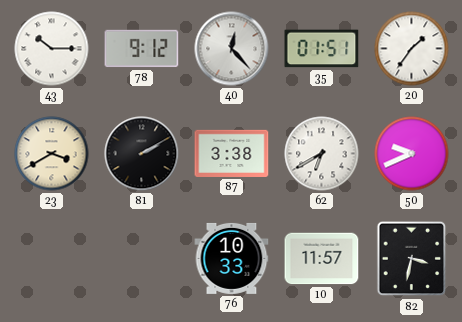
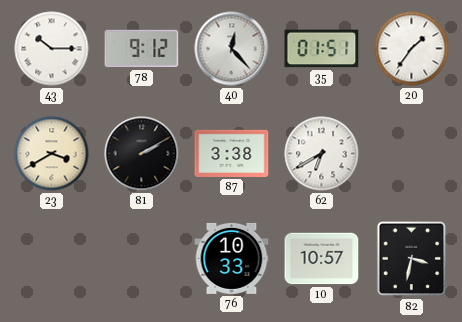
50: 9:41 -> none (412, 154)
10: 11:57 -> 10:57 (322, 259)
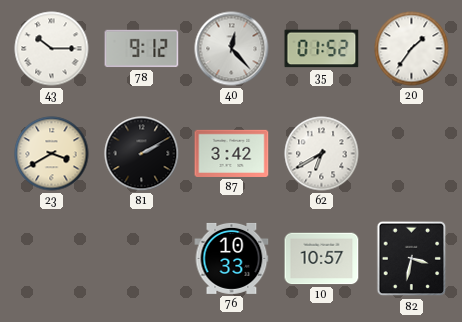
35: 01:51 -> 01:52 (322, 49)
87: 3:38 -> 3:42 (232, 153)
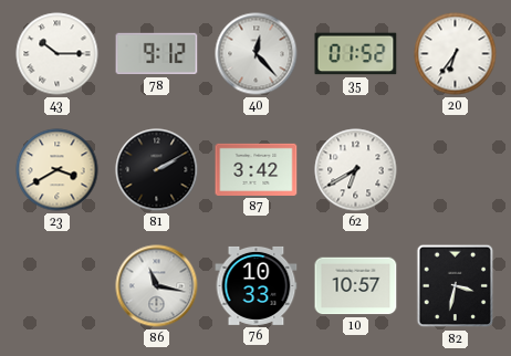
20: 1:36 -> 6:36 (456, 54)
86: none -> 11:17 (157, 286)
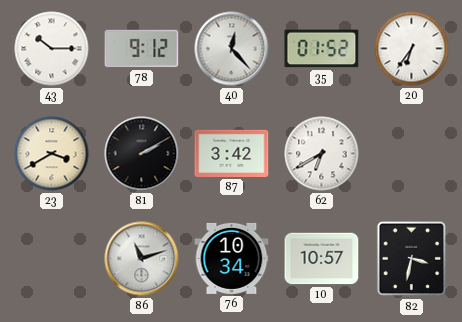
86: 11:17 -> 11:12 (142, 259)
76: 10:33 -> 10:34 (232, 258)
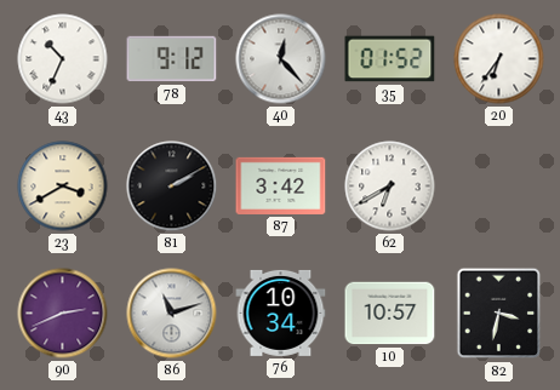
43: 10:15 -> 10:34 (63, 59)
90: none -> 2:41 (63, 314)
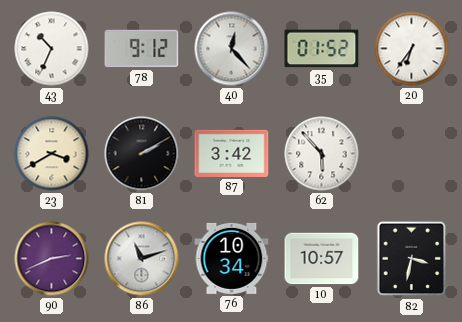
62: 6:40 -> 5:53 (322, 154)
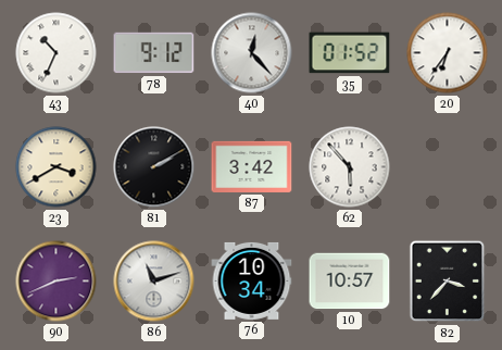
82: 3:32 -> 3:37 (448, 282)
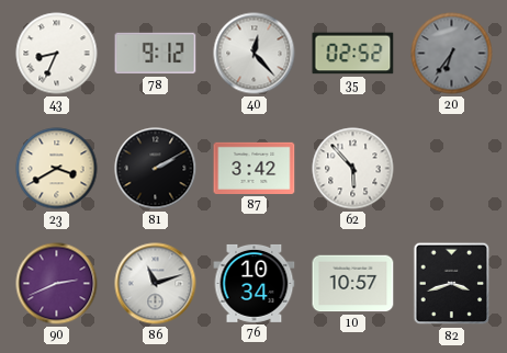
43: 10:34 -> 8:34 (57, 54)
35: 01:52 -> 02:52 (353, 54)
20 dial: white -> grey (452, 54)
82: 3:37 -> 3:42 (452, 284)
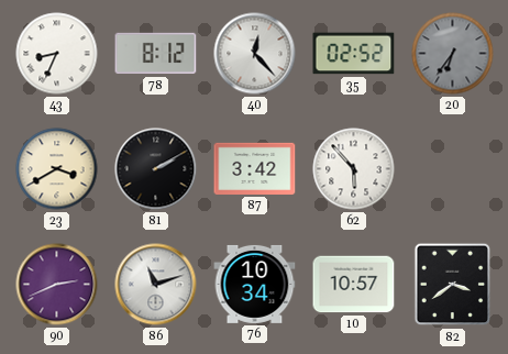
78: 9:12 -> 8:12 (156, 54)
82: 3:42 -> 3:39 (453, 285)
